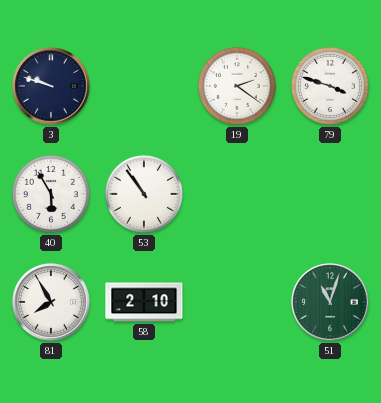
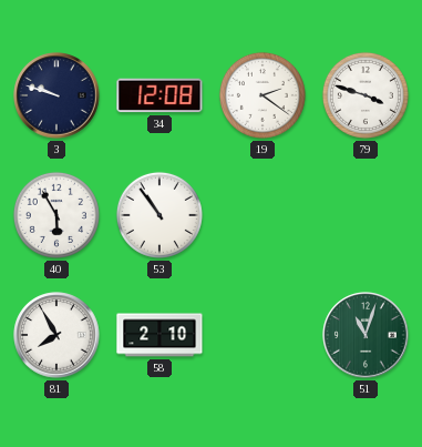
34: none -> 12:08 (159, 95)
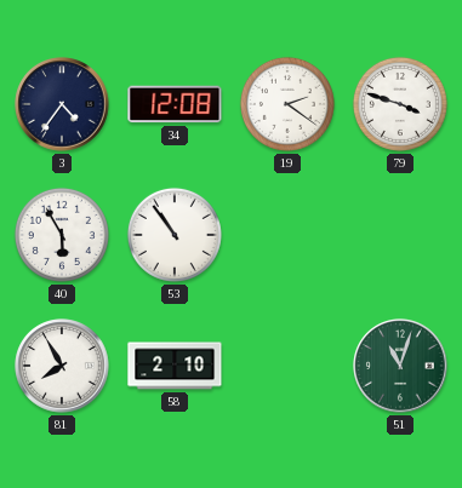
3: 9:48 -> 4:36 (62, 104)
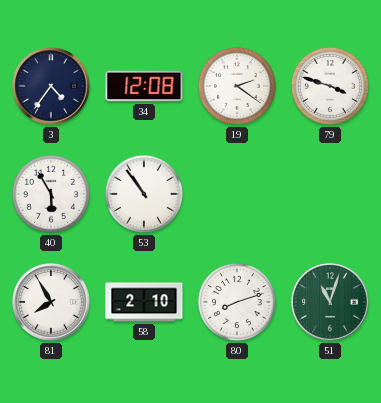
80: none -> 8:12 (237, 302)
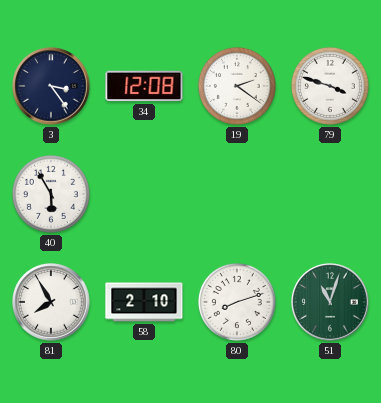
3: 4:36 -> 3:24 (51, 86)
53: 10:54 -> none (144, 194)
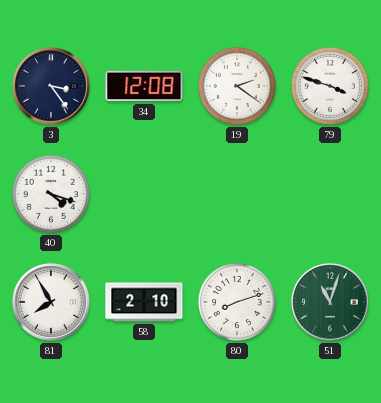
40: 5:55 -> 4:18 (51, 194)
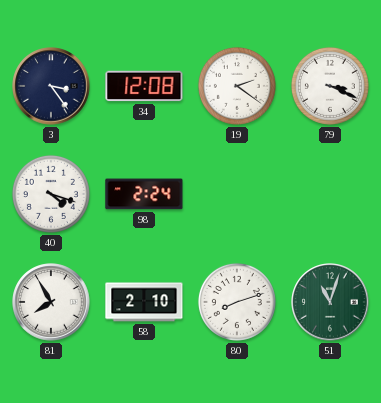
79: 3:48 -> 3:19 (330, 86)
98: none -> 2:24 (144, 194)
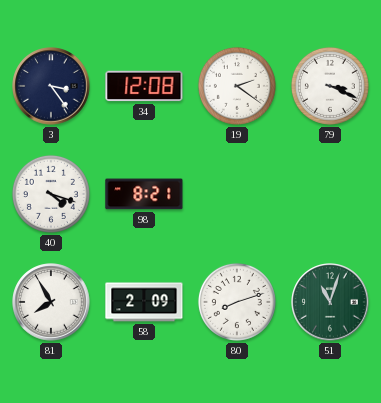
98: 2:24 -> 8:21 (144, 194)
58: 2:10 -> 2:09 (144, 302)
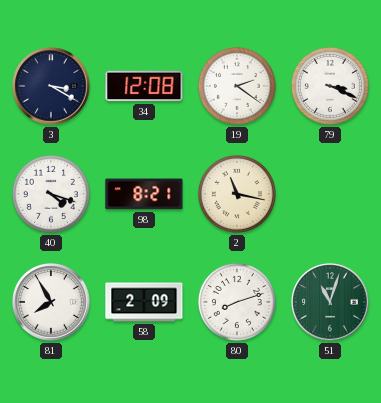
3: 3:24 -> 3:20 (51, 86)
2: none -> 11:17 (237, 194)
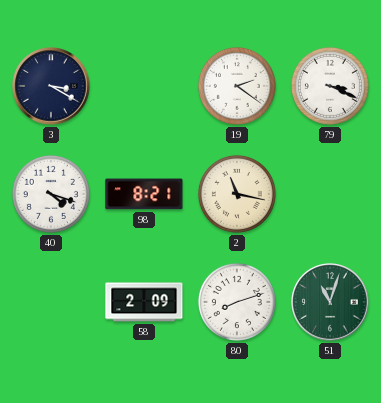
34: 12:08 -> none (144, 86)
81: 7:55 -> none (51, 302)
